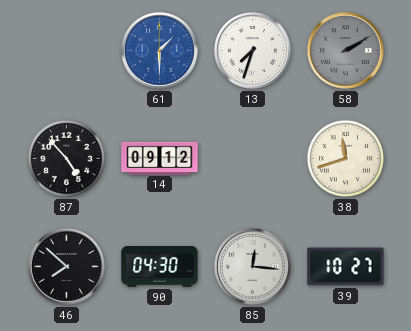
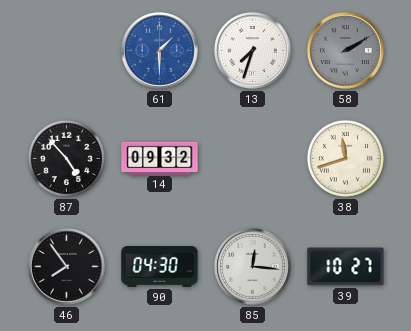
14: 09:12 -> 09:32 (160, 158)
46: 7:52 -> 7:54 (67, 267)
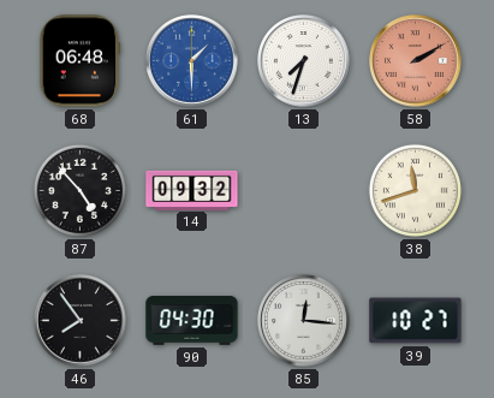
68: none -> 06:48 (81, 61)
58 dial: grey -> salmon (416, 61)
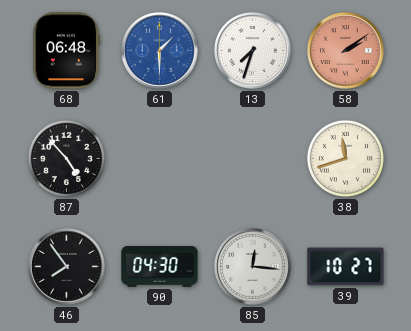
58: 2:10 -> 2:09 (346, 51)
14: 09:32 -> none (192, 190)
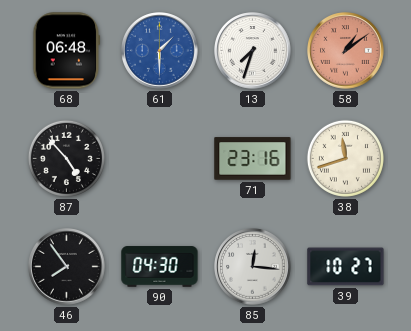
58: 2:09 -> 1:09 (346, 51)
71: none -> 23:16 (253, 159)
